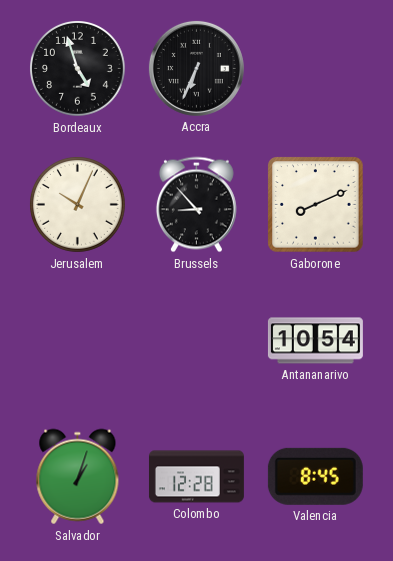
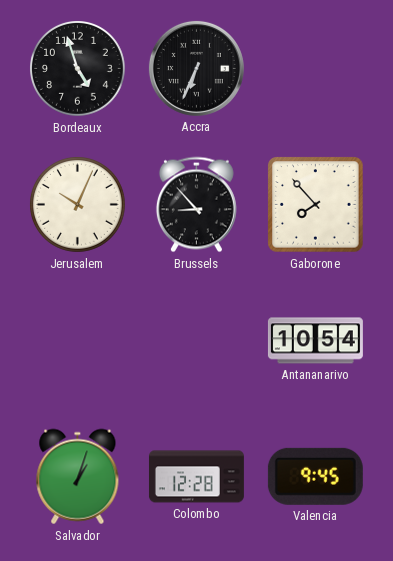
Gaborone: 8:11 -> 7:53 (316, 205)
Valencia: 8:45 -> 9:45 (315, 476)
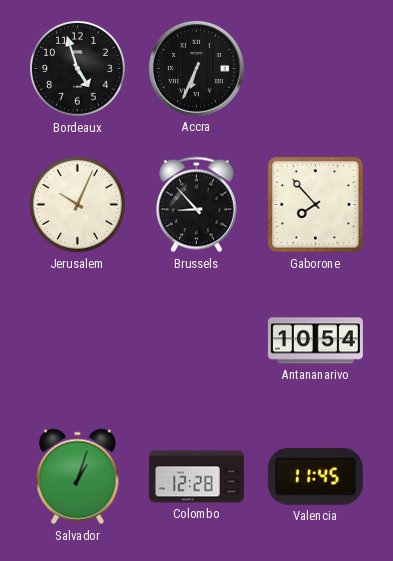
Valencia: 9:45 -> 11:45 (315, 476)
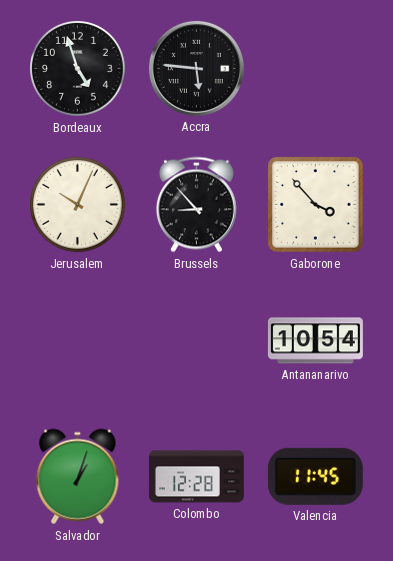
Accra: 6:34 -> 5:46 (196, 68)
Gaborone: 7:53 -> 3:53 (316, 205)
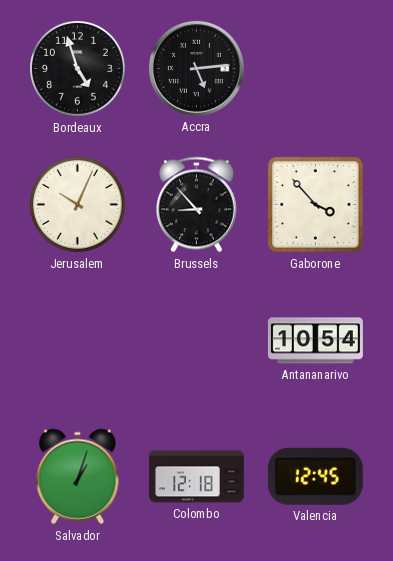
Accra: 5:46 -> 5:14 (196, 68)
Colombo: 12:28 -> 12:18 (196, 477)
Valencia: 11:45 -> 12:45 (315, 476)
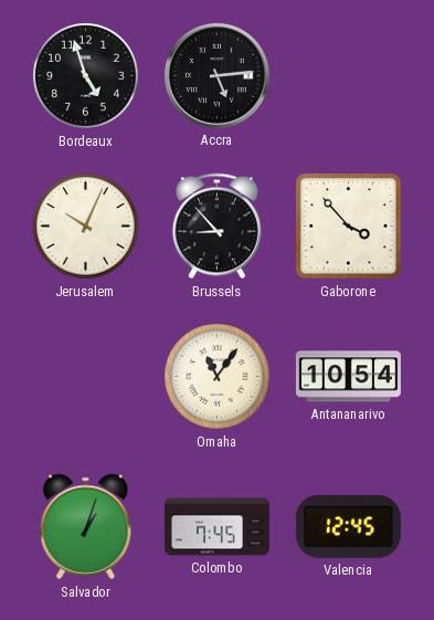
Omaha: none -> 11:06 (218, 377)
Colombo: 12:18 -> 7:45 (216, 527)
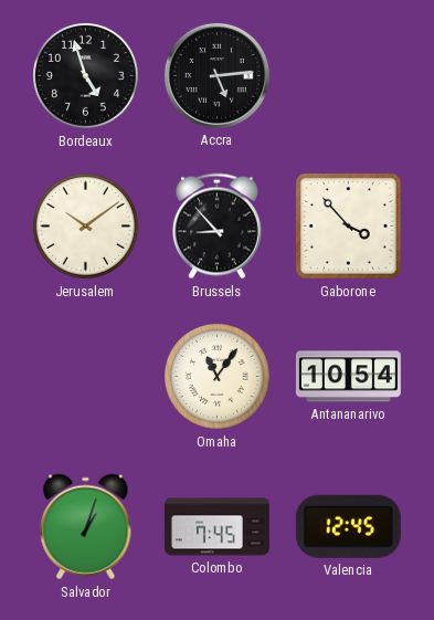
Jerusalem: 10:04 -> 10:09 (86, 227)
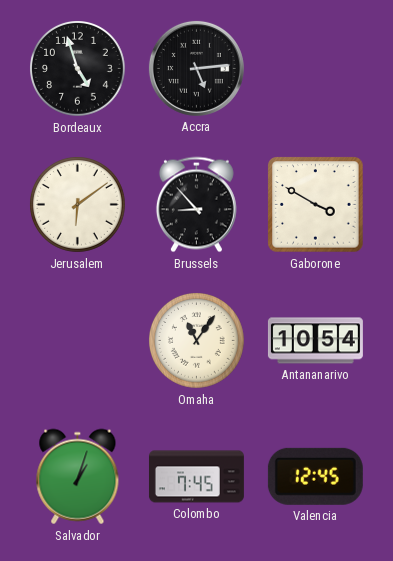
Jerusalem: 10:09 -> 6:09 (78, 205)
Gaborone: 3:53 -> 3:50 (316, 205)
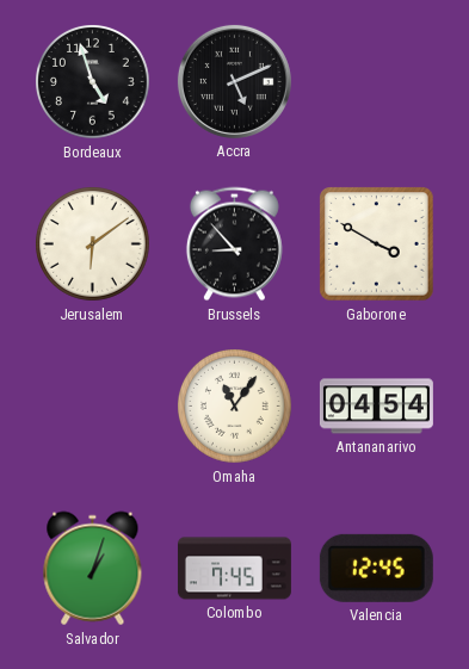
Accra: 5:14 -> 5:11 (234, 81)
Antananarivo: 10:54 -> 04:54 (376, 407)
